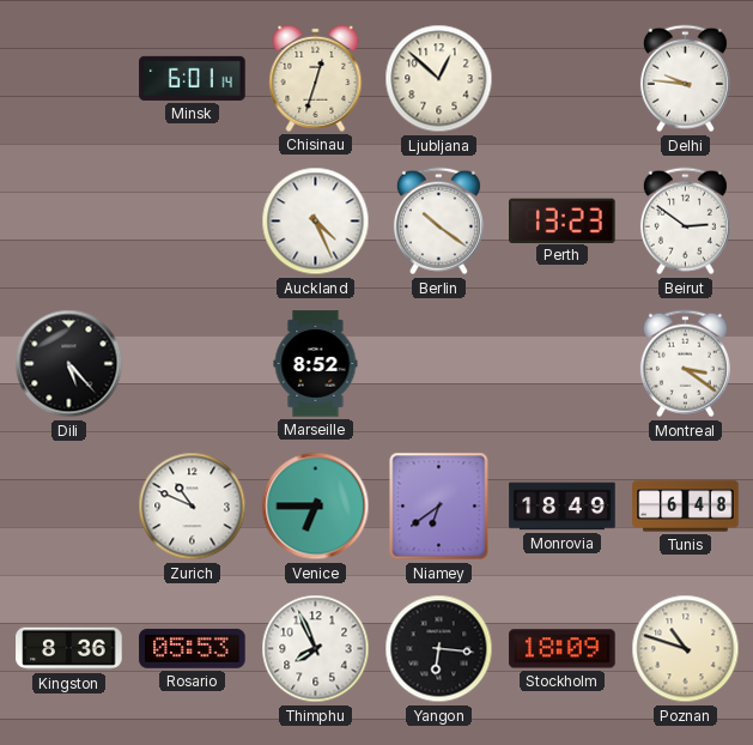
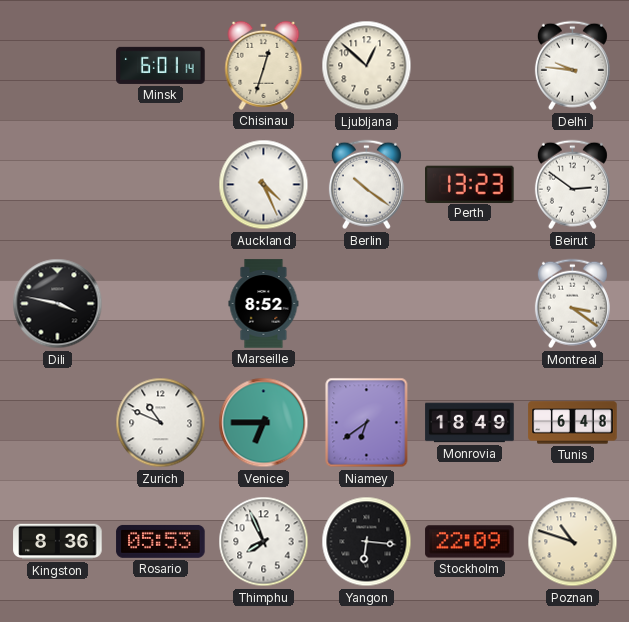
Dili: 5:23 -> 3:47 (58, 304)
Stockholm: 18:09 -> 22:09 (470, 542)
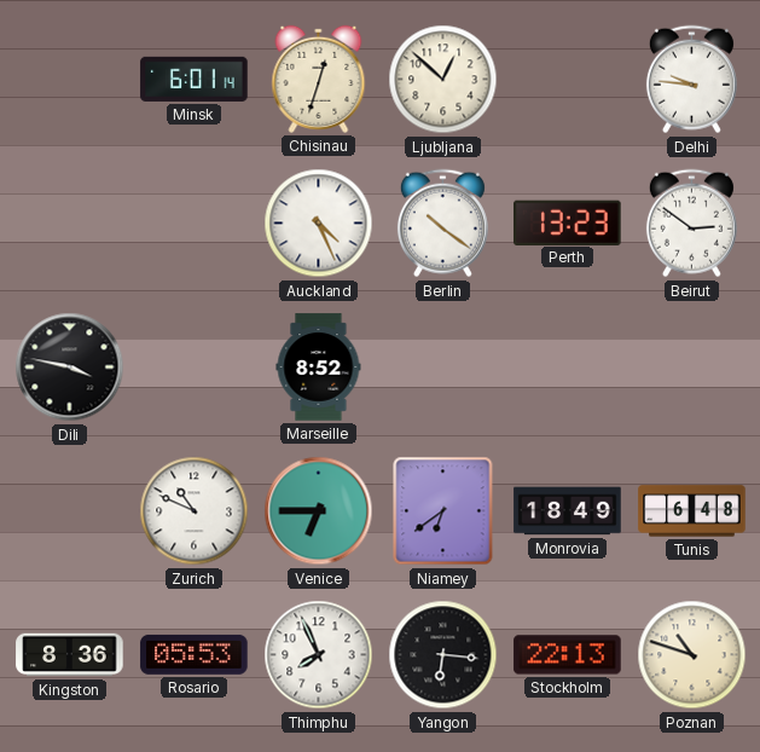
Montreal: 3:21 -> none (572, 304)
Stockholm: 22:09 -> 22:13 (568, 655)
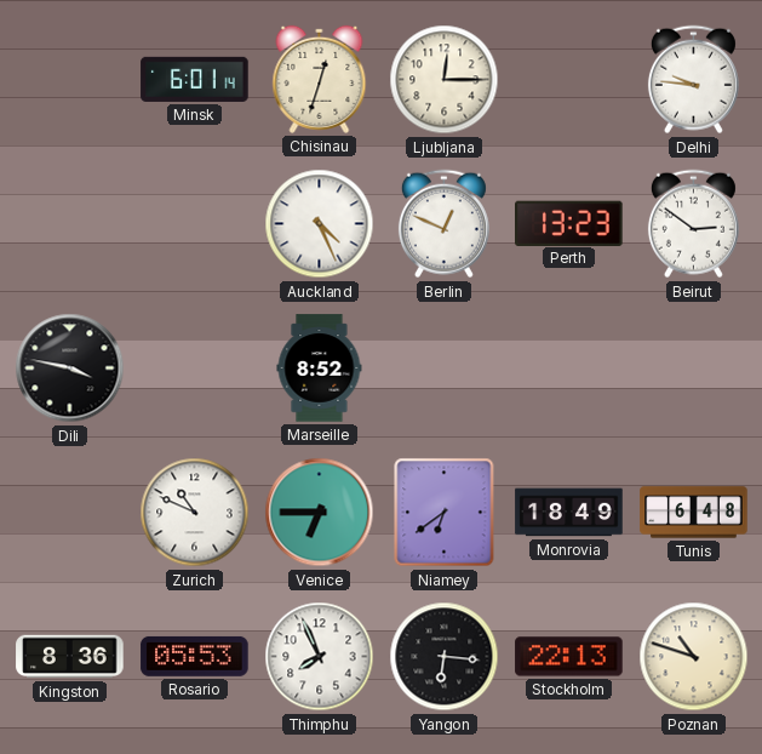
Ljubljana: 12:52 -> 12:15 (445, 80)
Berlin: 10:21 -> 12:49 (443, 224)
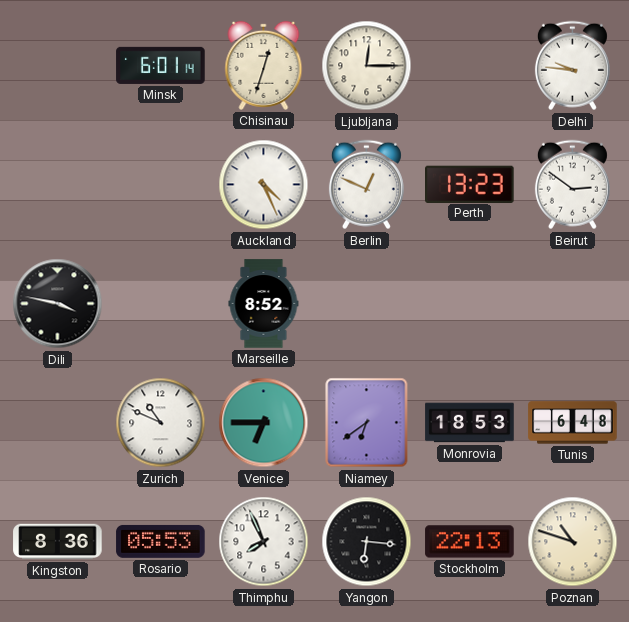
Monrovia: 18:49 -> 18:53 (470, 423)
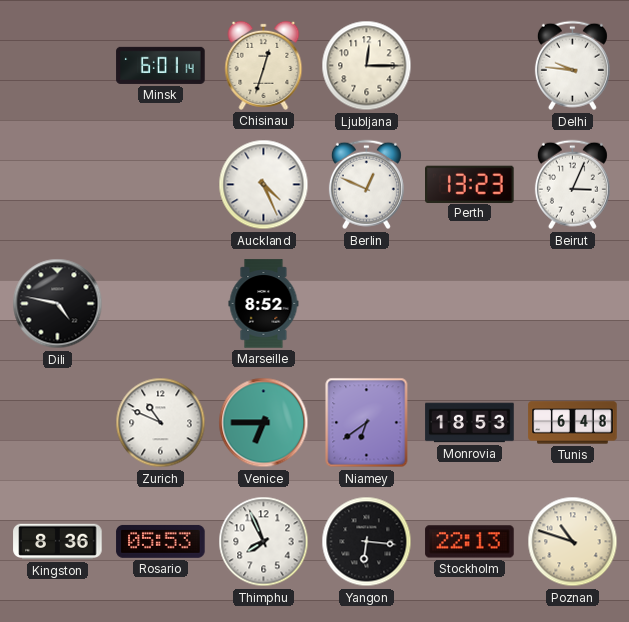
Beirut: 2:51 -> 3:04 (572, 185)
Dili: 3:47 -> 4:47 (58, 304)
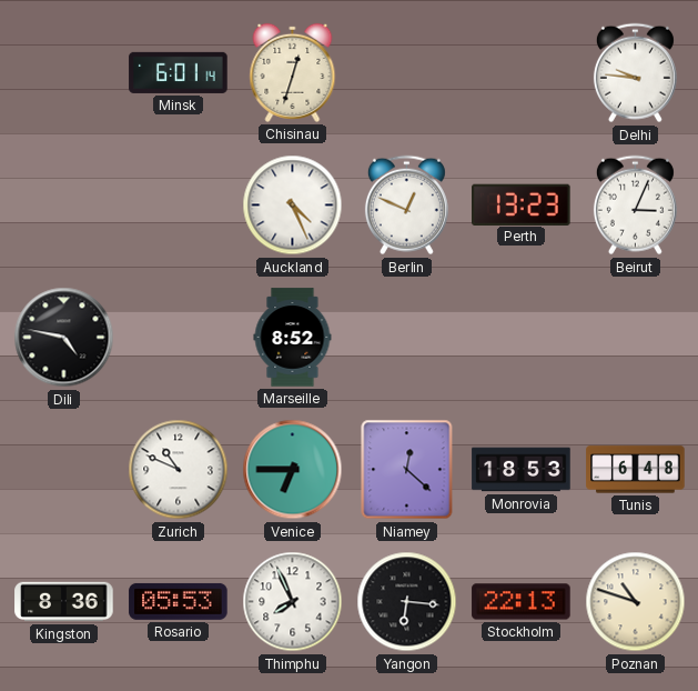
Ljubljana: 12:15 -> none (367, 66)
Niamey: 6:39 -> 12:22 (407, 470)
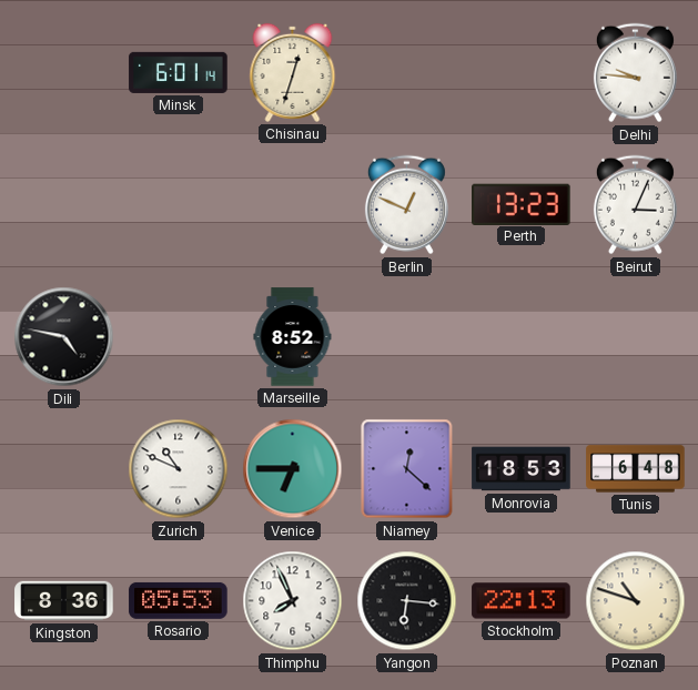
Auckland: 4:26 -> none (293, 206)
